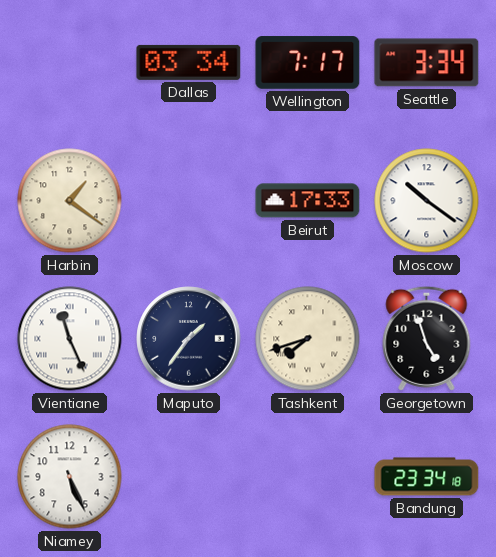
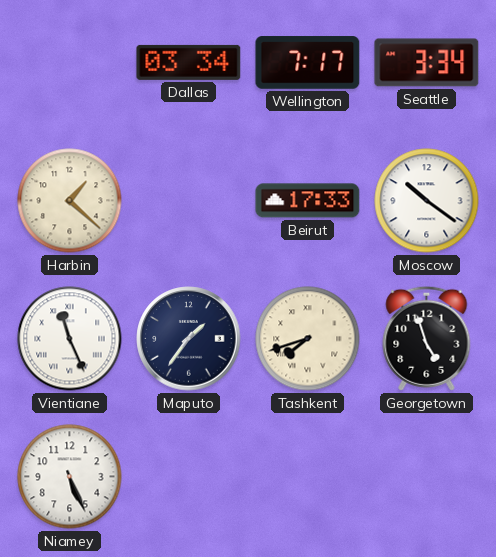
Harbin: 1:21 -> 1:22 (70, 201)
Bandung: 23:34 -> none (427, 477)
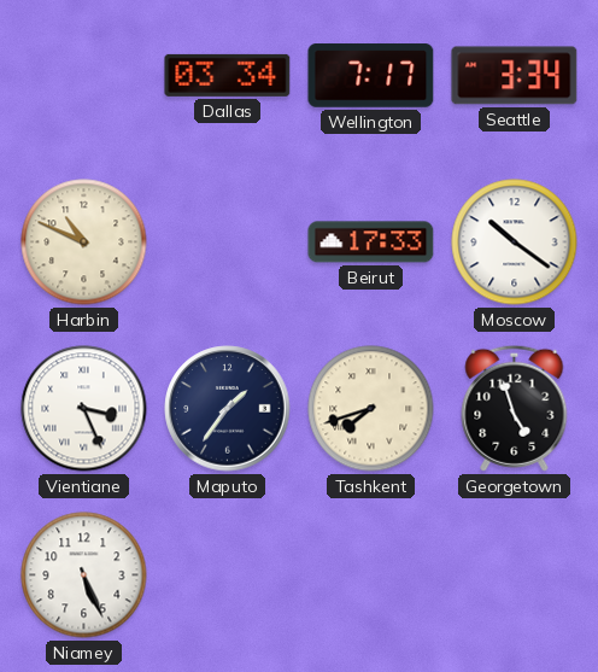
Harbin: 1:22 -> 10:49 (84, 242)
Vientiane: 11:26 -> 3:26 (84, 409)
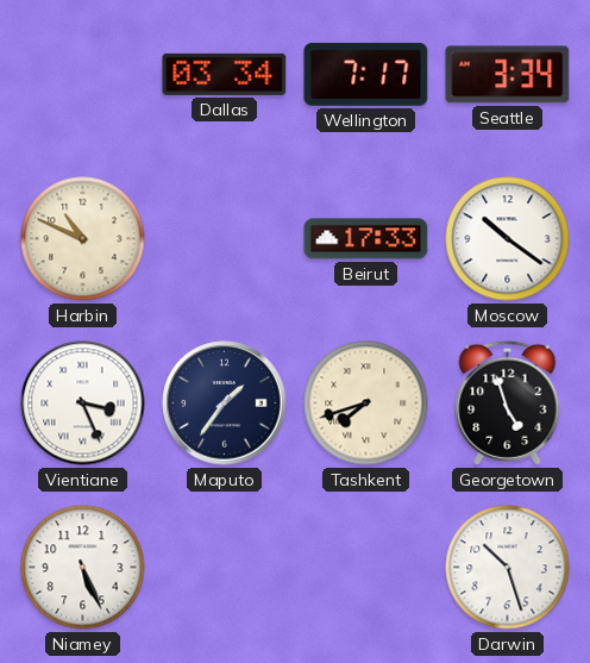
Darwin: none -> 10:27 (508, 568)
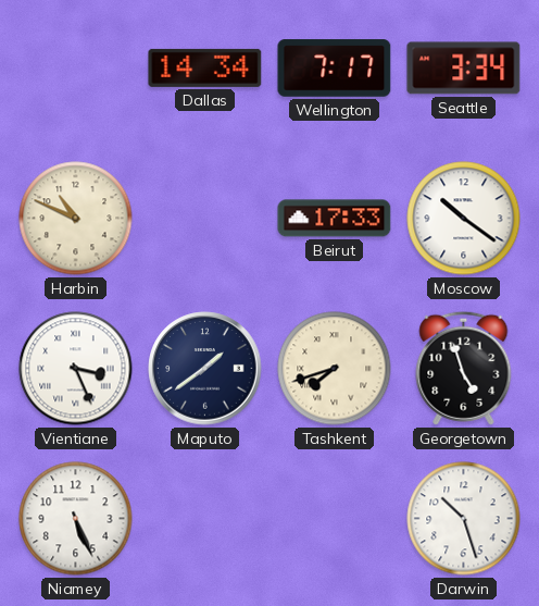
Dallas: 03:34 -> 14:34 (205, 67)
Maputo: 1:36 -> 1:39 (205, 369)
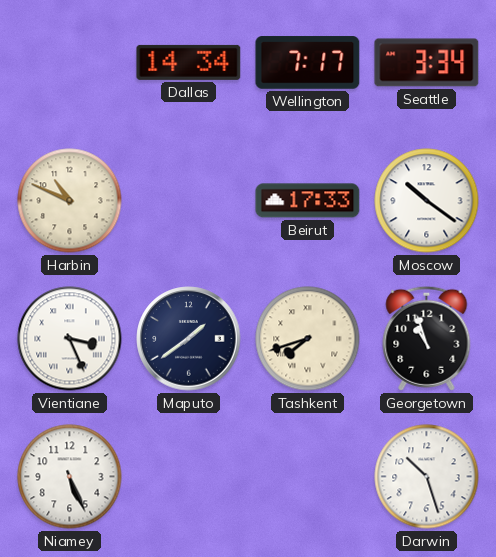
Georgetown: 4:57 -> 10:57 (427, 338)
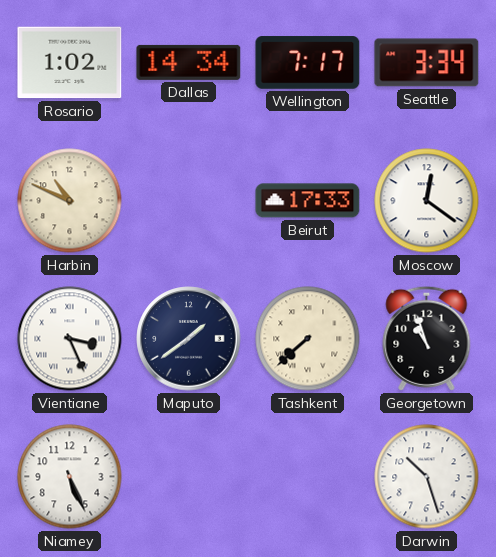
Rosario: none -> 1:02 (70, 63)
Moscow: 10:21 -> 12:21 (427, 201)
Tashkent: 7:42 -> 7:38 (308, 339)
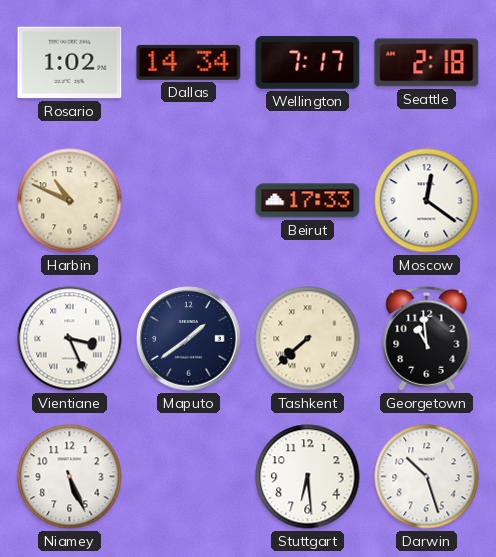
Seattle: 3:34 -> 2:18 (427, 63)
Georgetown: 10:57 -> 10:59 (427, 338)
Stuttgart: none -> 6:29 (308, 477)
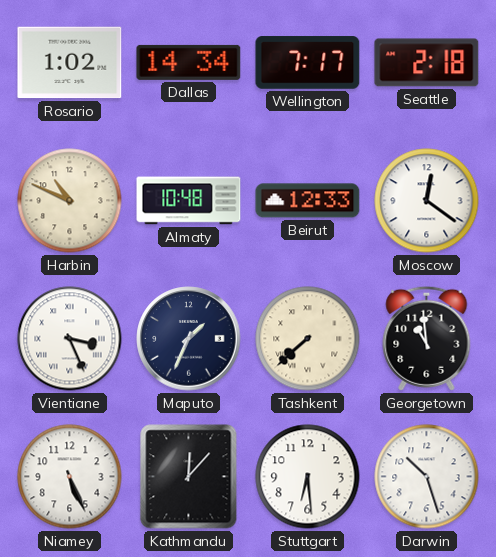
Almaty: none -> 10:48 (189, 201)
Beirut: 17:33 -> 12:33 (308, 201)
Maputo: 1:39 -> 1:34 (189, 339)
Kathmandu: none -> 12:07 (189, 477)
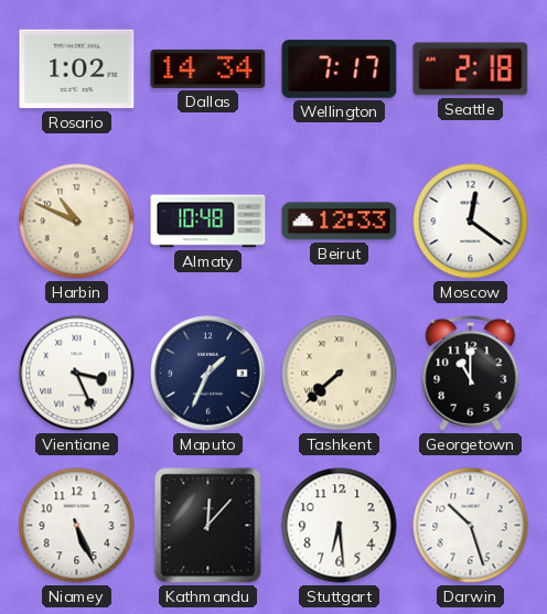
Georgetown: 10:59 -> 11:00 (471, 373)
